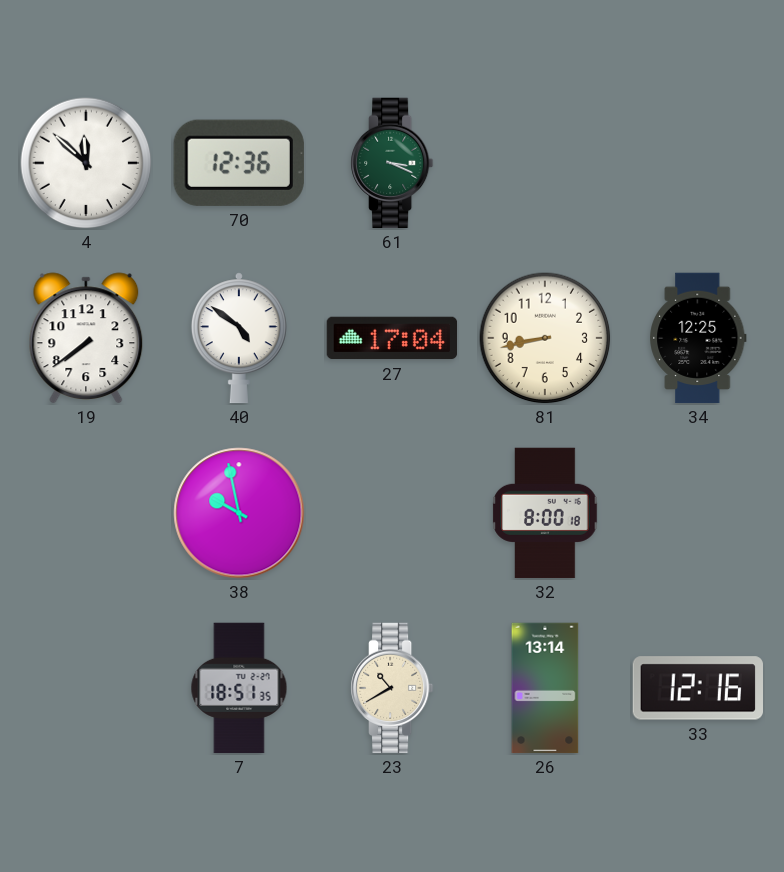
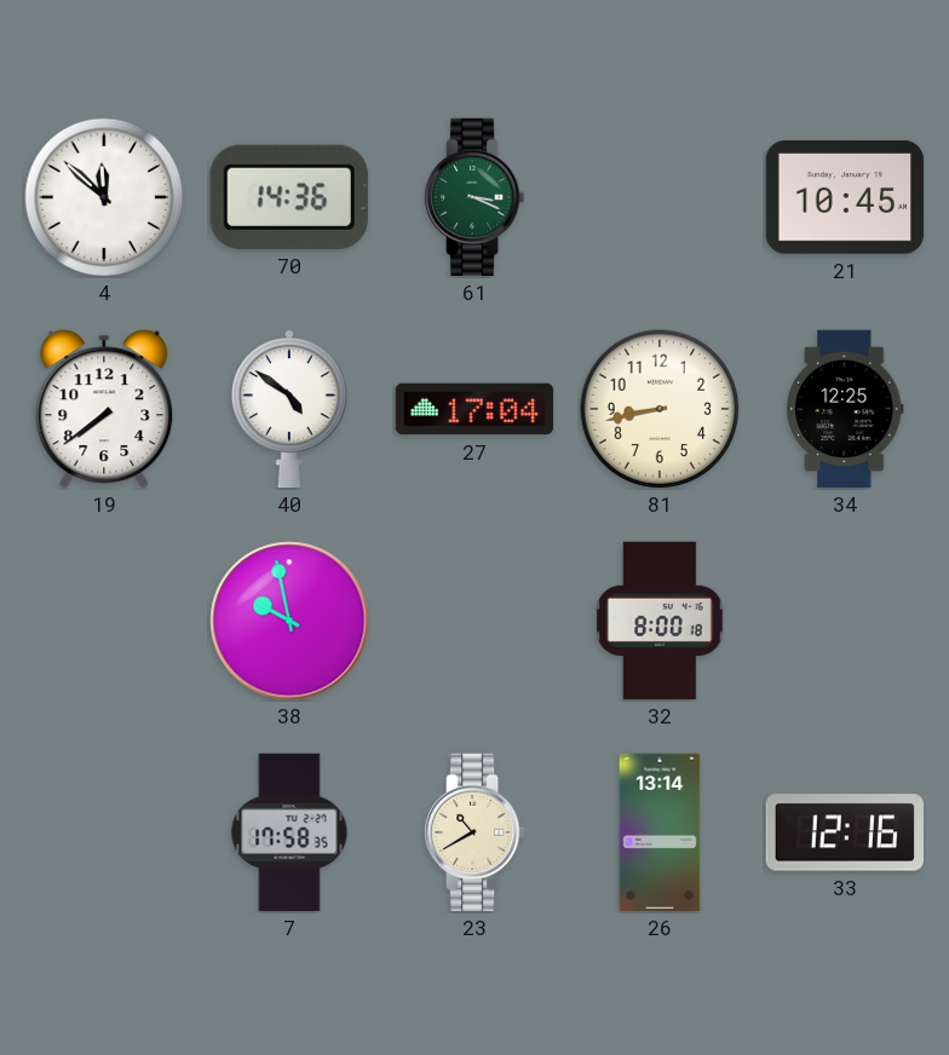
70: 12:36 -> 14:36 (289, 197)
21: none -> 10:45 (845, 197)
7: 18:51 -> 17:58 (289, 832)
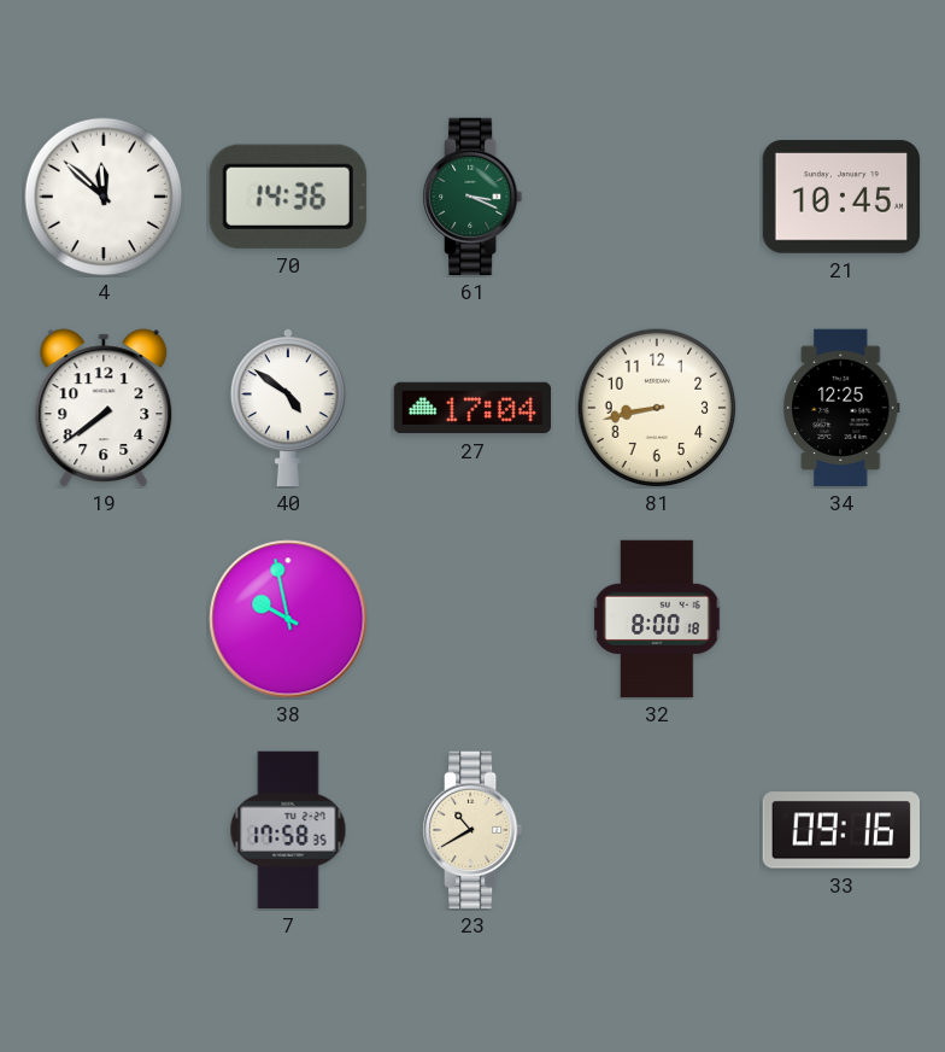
26: 13:14 -> none (660, 832)
33: 12:16 -> 09:16 (840, 830)
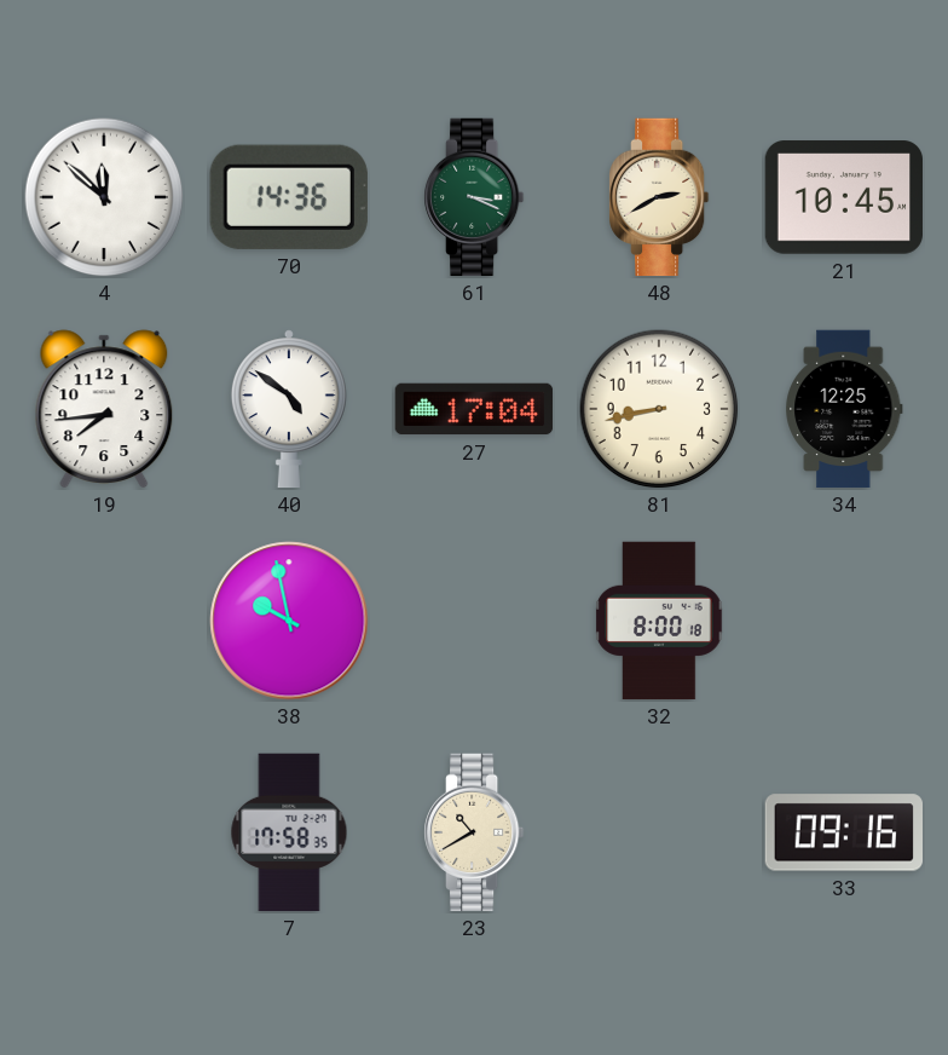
48: none -> 2:40 (660, 197)
19: 7:39 -> 7:44 (104, 409)
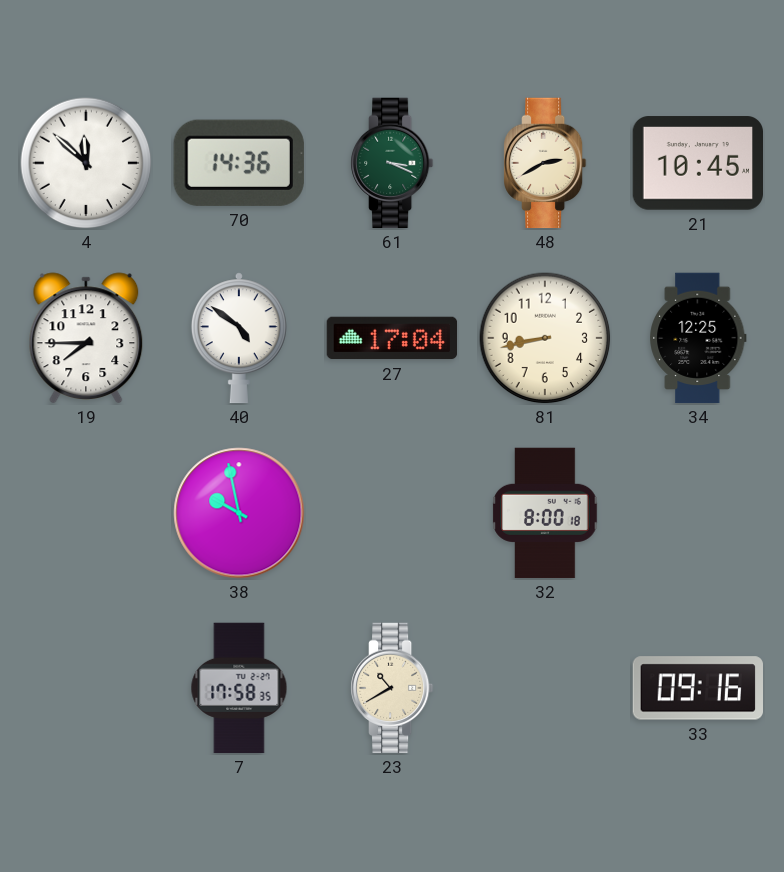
19: 7:44 -> 7:45 (86, 338)
